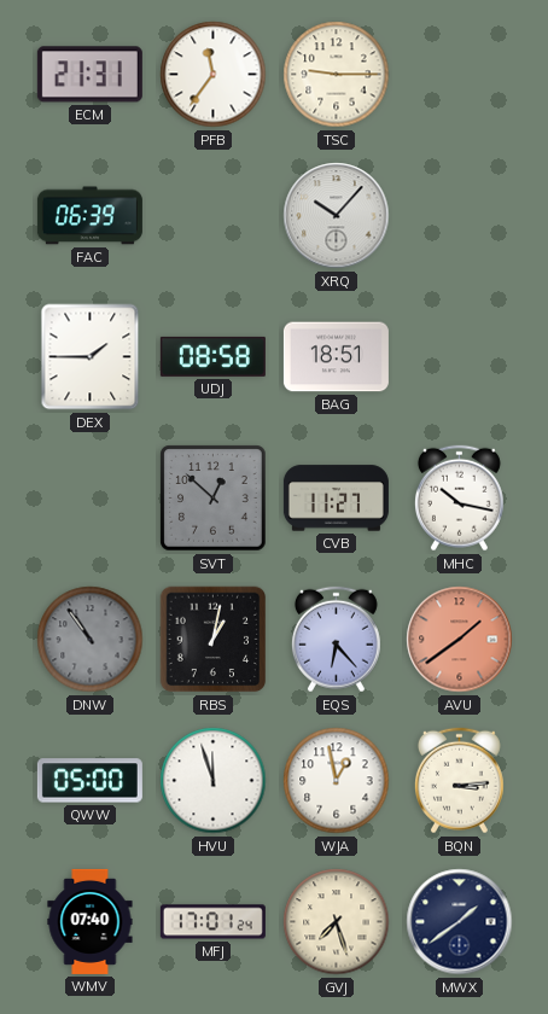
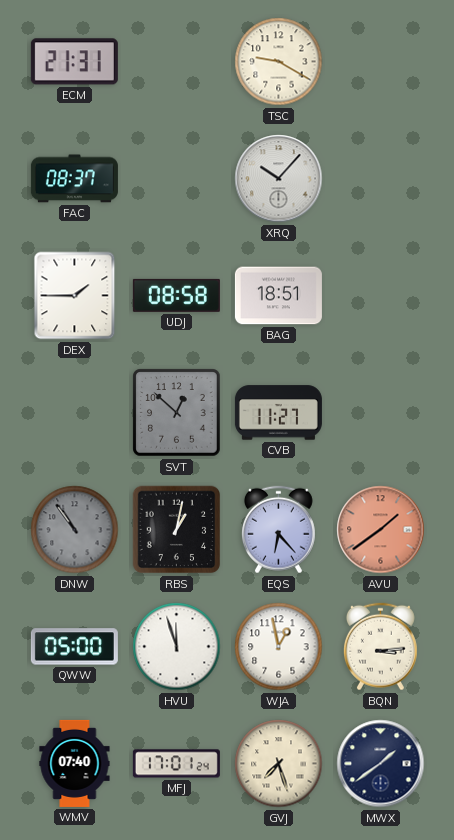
PFB: 11:36 -> none (214, 75)
TSC: 9:15 -> 9:20 (279, 62)
FAC: 06:39 -> 08:37 (74, 179)
MHC: 10:17 -> none (459, 499)
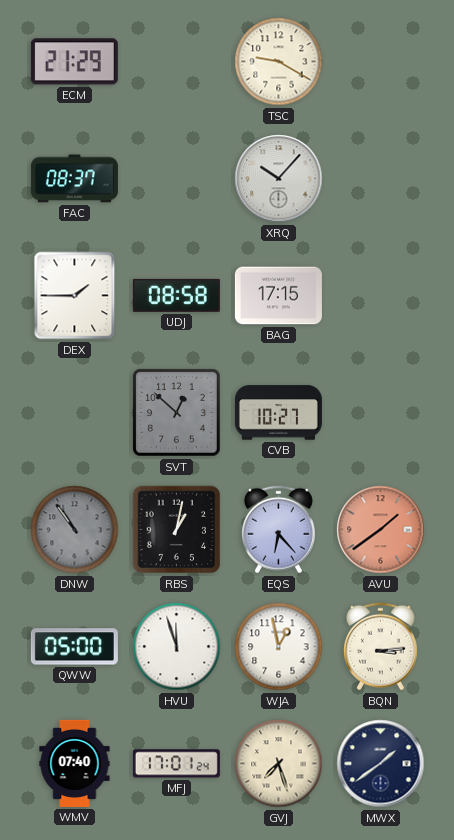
ECM: 21:31 -> 21:29 (74, 62)
BAG: 18:51 -> 17:15 (278, 296)
CVB: 11:27 -> 10:27 (278, 413)
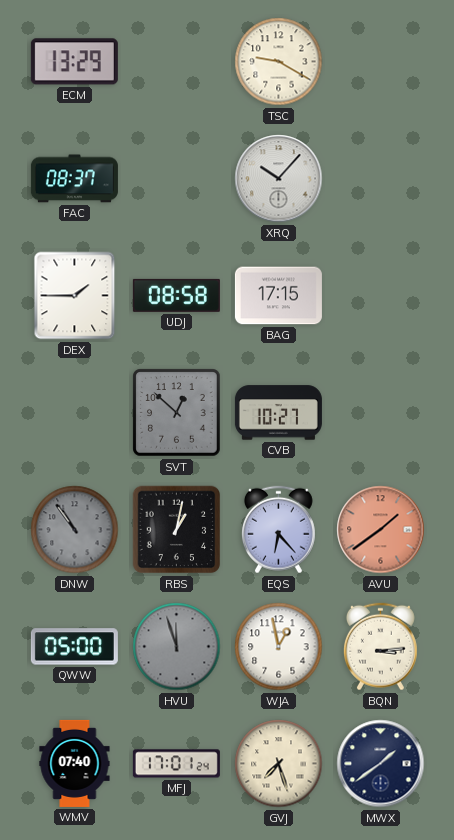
ECM: 21:29 -> 13:29 (74, 62)
HVU dial: white -> grey (177, 647)
